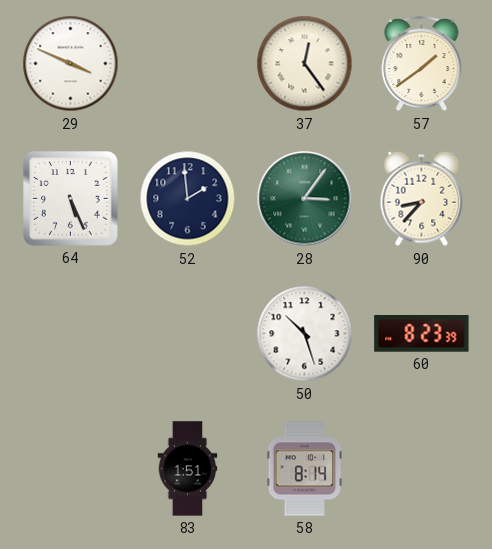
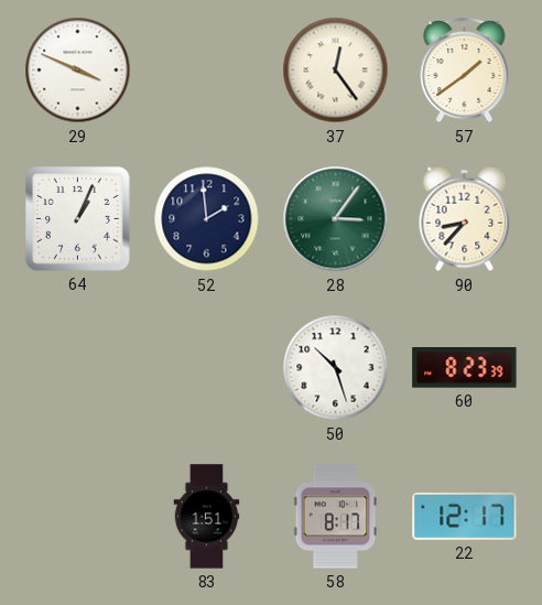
64: 5:26 -> 1:04 (78, 219)
58: 8:14 -> 8:17 (336, 517)
22: none -> 12:17 (465, 516)
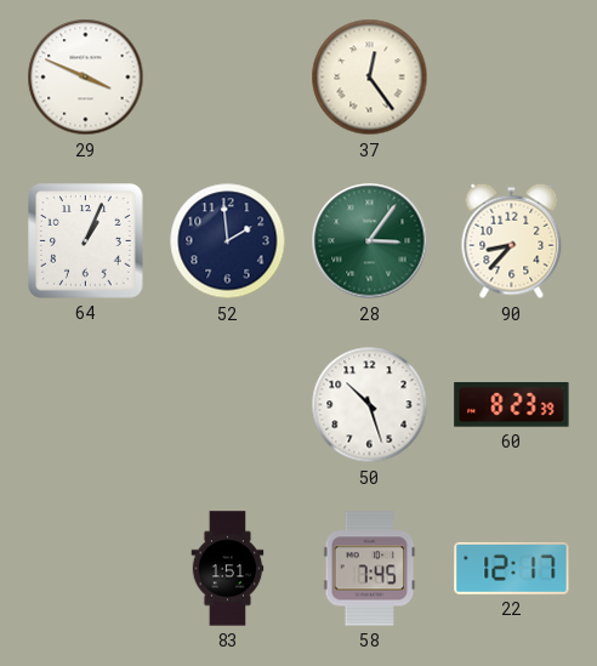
57: 1:39 -> none (465, 71)
58: 8:17 -> 7:45 (370, 569)
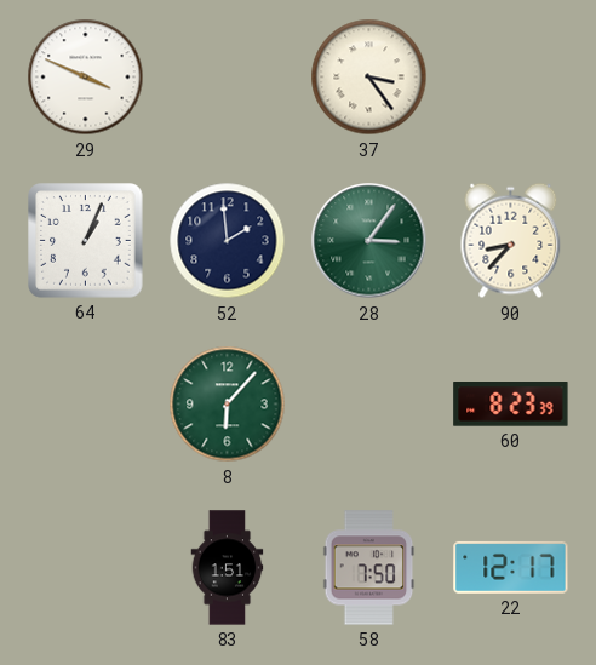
37: 12:24 -> 3:24 (369, 78)
8: none -> 6:07 (228, 405)
50: 10:27 -> none (370, 405)
58: 7:45 -> 7:50 (369, 568)
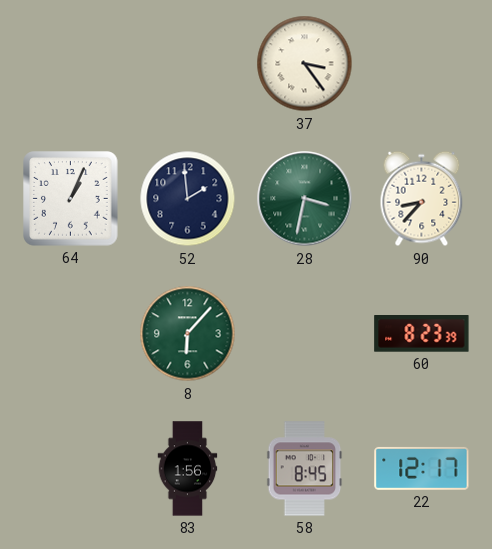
29: 3:49 -> none (86, 78)
28: 3:06 -> 3:32 (305, 199)
83: 1:51 -> 1:56 (188, 469)
58: 7:50 -> 8:45 (305, 469)
